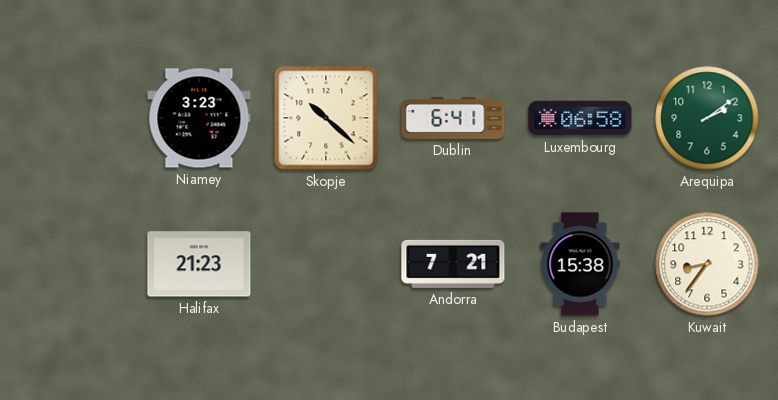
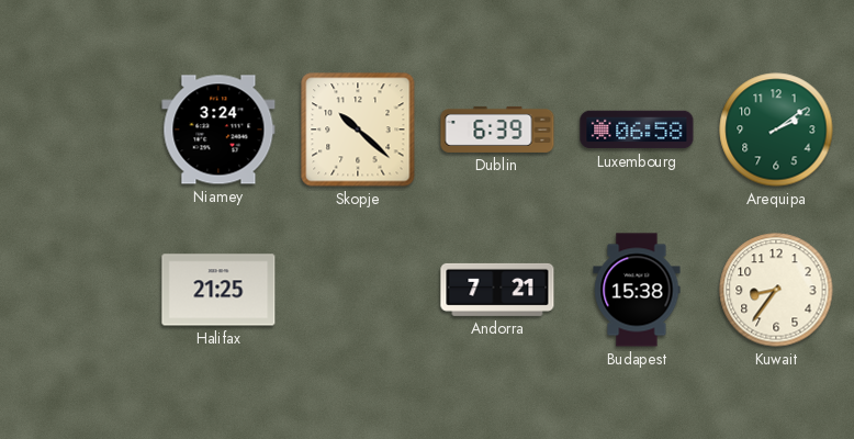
Niamey: 3:23 -> 3:24 (218, 130)
Dublin: 6:41 -> 6:39 (497, 130)
Halifax: 21:23 -> 21:25 (218, 290)
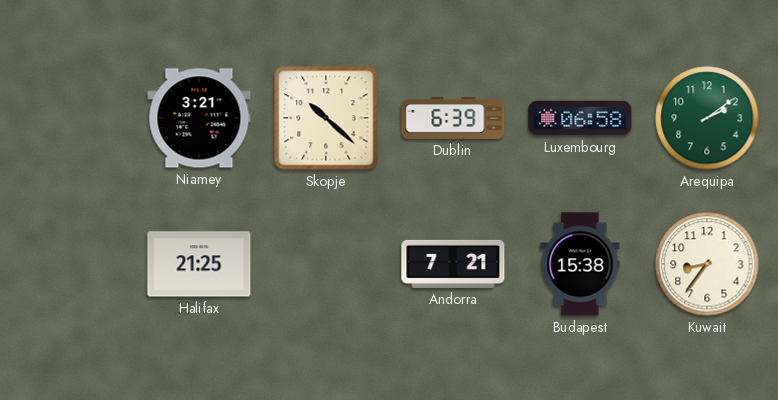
Niamey: 3:24 -> 3:21 (199, 118)
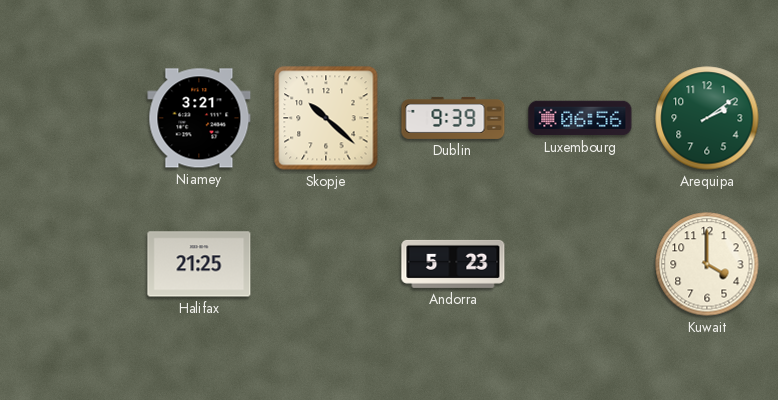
Dublin: 6:39 -> 9:39 (453, 118)
Luxembourg: 06:58 -> 06:56 (580, 118)
Andorra: 7:21 -> 5:23 (453, 264)
Budapest: 15:38 -> none (580, 264)
Kuwait: 8:36 -> 4:00 (707, 264)
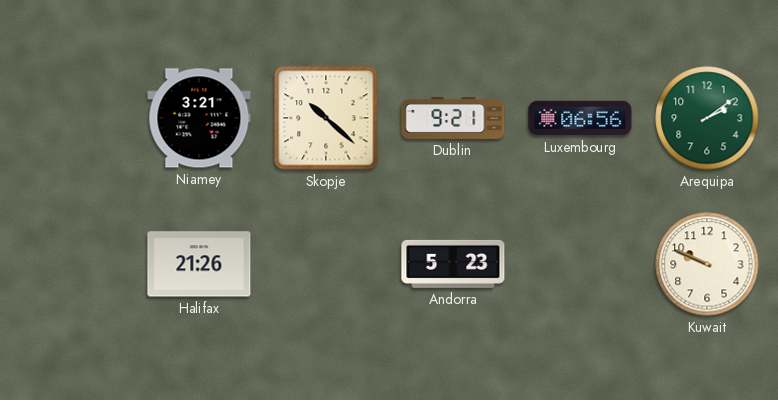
Dublin: 9:39 -> 9:21 (453, 118)
Halifax: 21:25 -> 21:26 (199, 264)
Kuwait: 4:00 -> 9:49 (707, 264)
